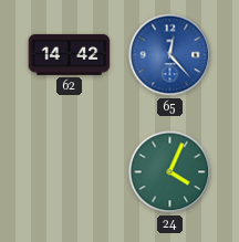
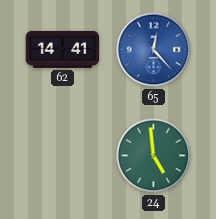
62: 14:42 -> 14:41 (63, 49)
24: 4:04 -> 4:59 (154, 156)
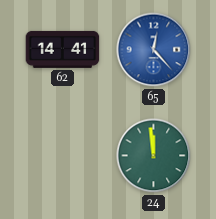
24: 4:59 -> 11:59 (154, 156)
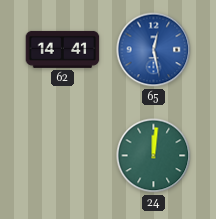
65: 12:23 -> 12:28 (154, 50)
24: 11:59 -> 12:01 (154, 156)
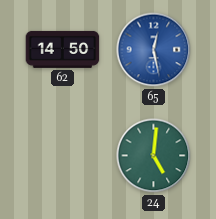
62: 14:41 -> 14:50 (63, 49)
24: 12:01 -> 5:01 (154, 156)
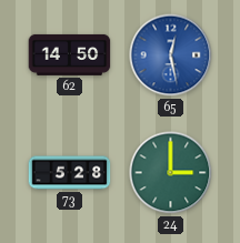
73: none -> 5:28 (70, 173)
24: 5:01 -> 3:00 (171, 173)
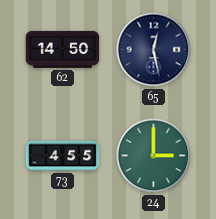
65 dial: blue -> navy (154, 50)
73: 5:28 -> 4:55 (63, 156)
